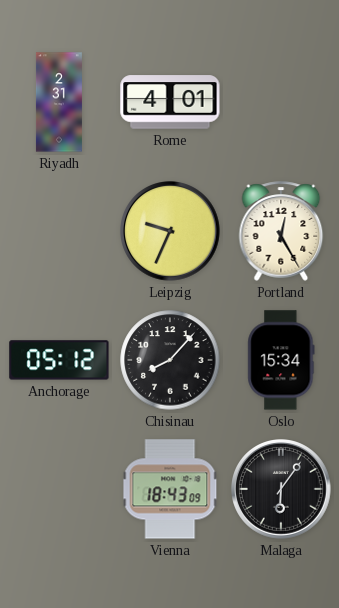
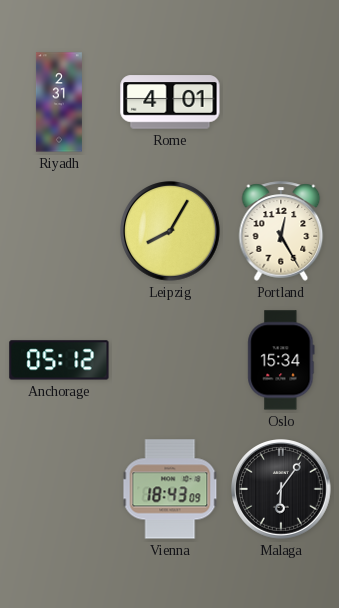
Leipzig: 9:34 -> 8:05 (171, 232)
Chisinau: 8:07 -> none (170, 360)
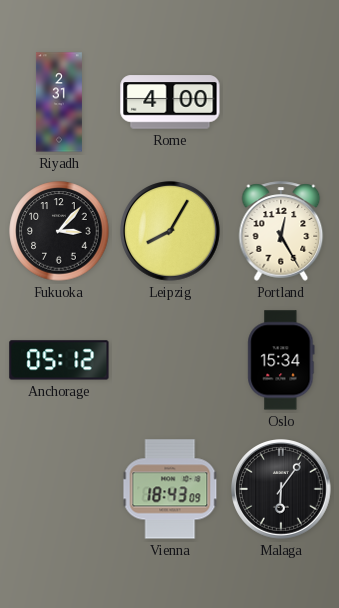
Rome: 4:01 -> 4:00 (170, 102)
Fukuoka: none -> 3:07 (59, 231)
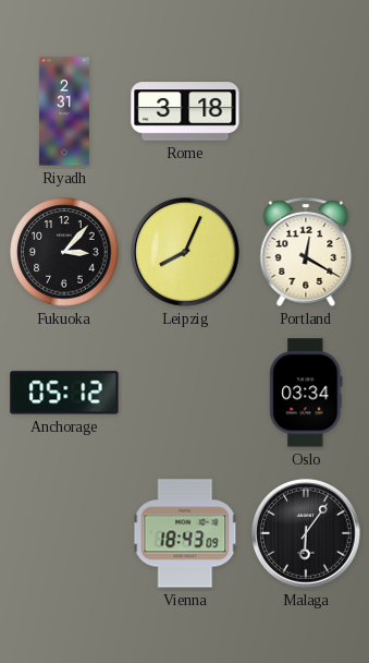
Rome: 4:00 -> 3:18 (185, 111)
Leipzig: 8:05 -> 8:04 (186, 253)
Portland: 12:25 -> 12:20 (306, 252)
Oslo: 15:34 -> 03:34 (306, 393)
